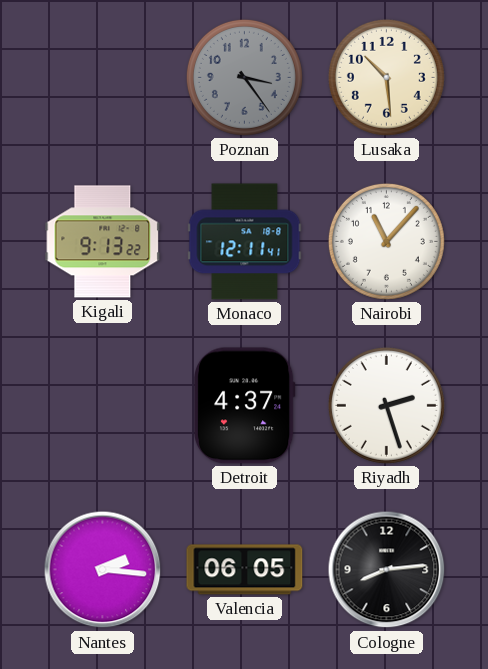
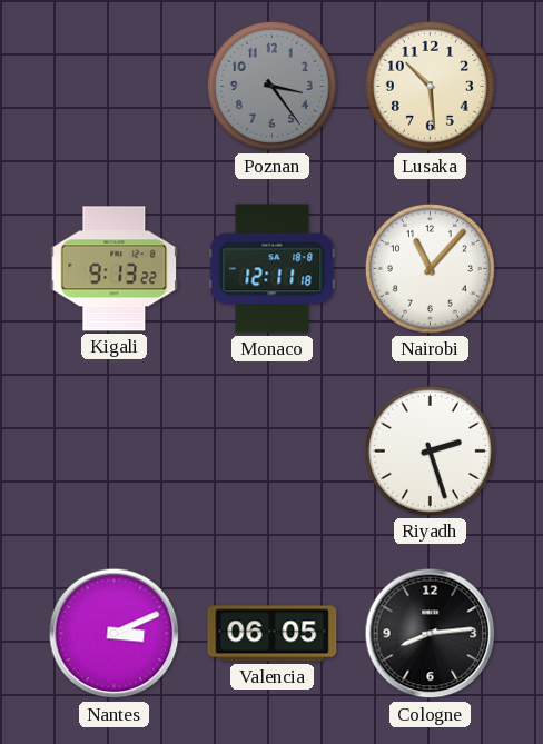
Monaco: 12:11:41 -> 12:11:18 (273, 269)
Detroit: 4:37 -> none (244, 406)
Nantes: 2:16 -> 3:11 (115, 634)
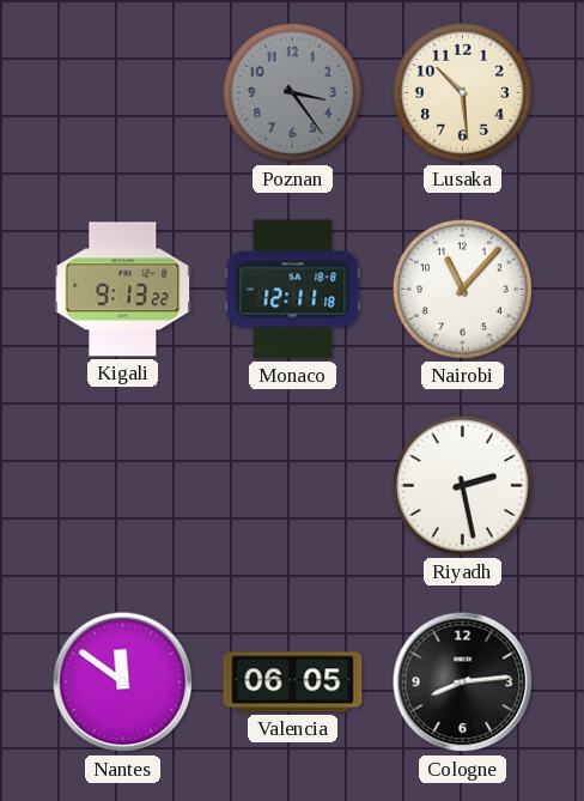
Riyadh: 2:27 -> 2:28 (462, 485)
Nantes: 3:11 -> 11:51 (123, 682)
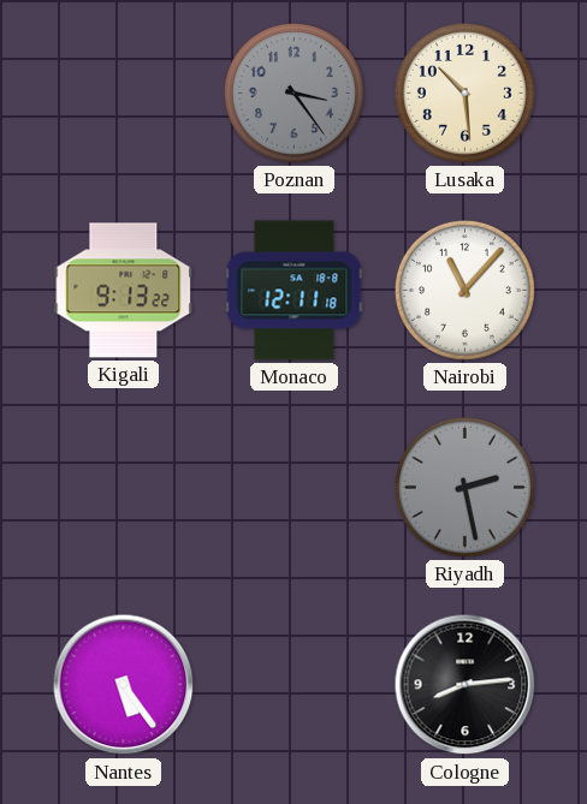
Riyadh dial: white -> grey (464, 487)
Nantes: 11:51 -> 5:24 (124, 685)
Valencia: 06:05 -> none (293, 682)
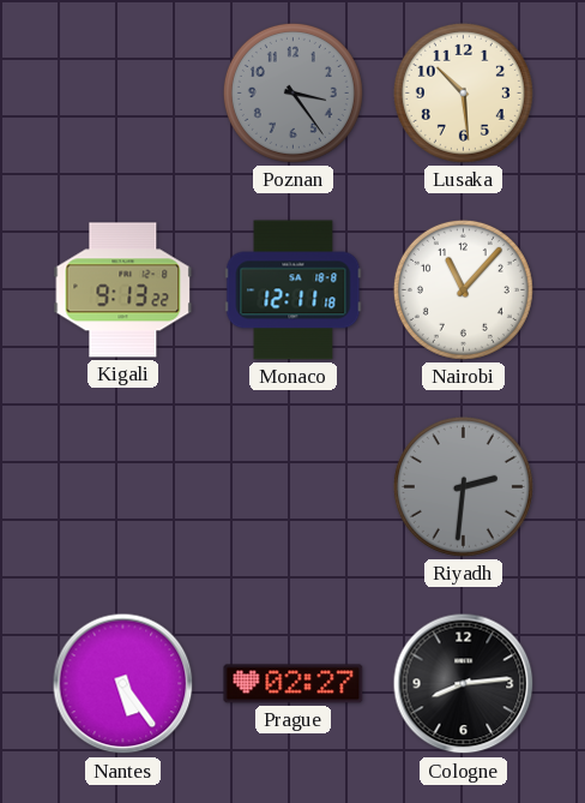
Riyadh: 2:28 -> 2:31 (463, 486)
Prague: none -> 02:27 (294, 684)
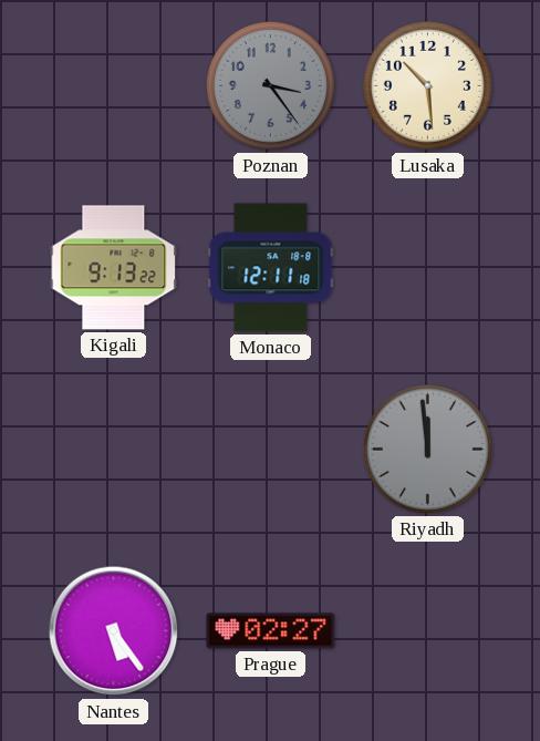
Nairobi: 11:07 -> none (463, 289)
Riyadh: 2:31 -> 11:59 (427, 449)
Cologne: 8:14 -> none (464, 684)
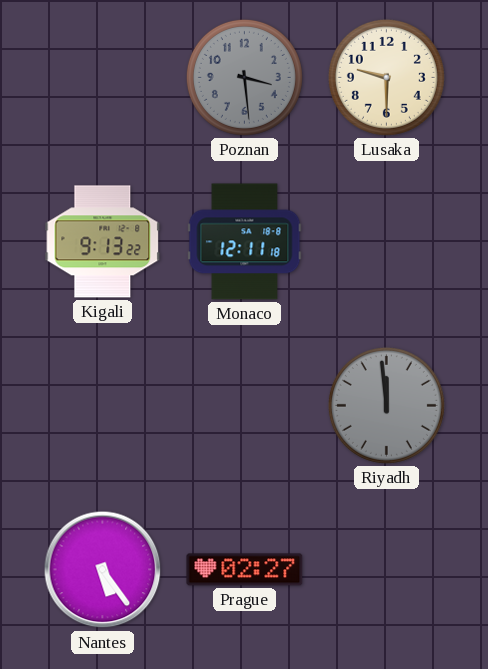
Poznan: 3:24 -> 3:29 (244, 77)
Lusaka: 10:29 -> 9:30 (386, 77)
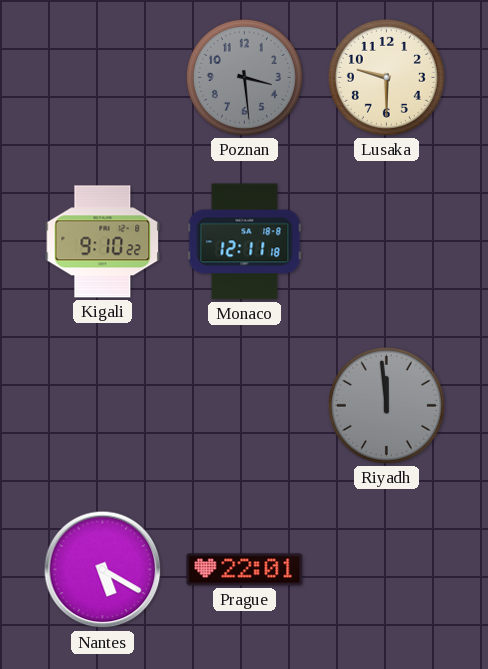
Kigali: 9:13 -> 9:10 (103, 242)
Nantes: 5:24 -> 5:20 (103, 570)
Prague: 02:27 -> 22:01 (245, 570)
